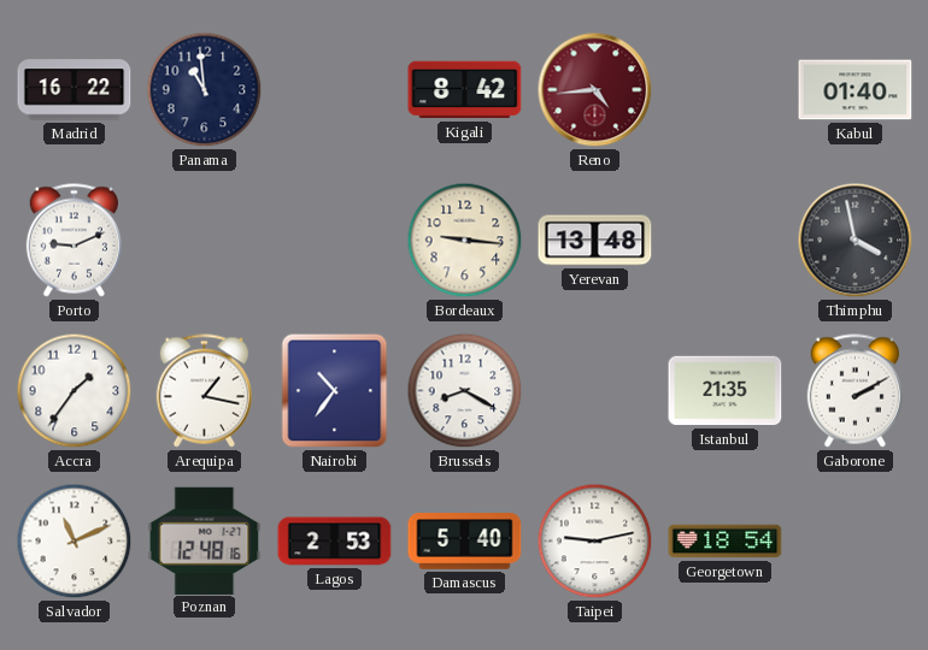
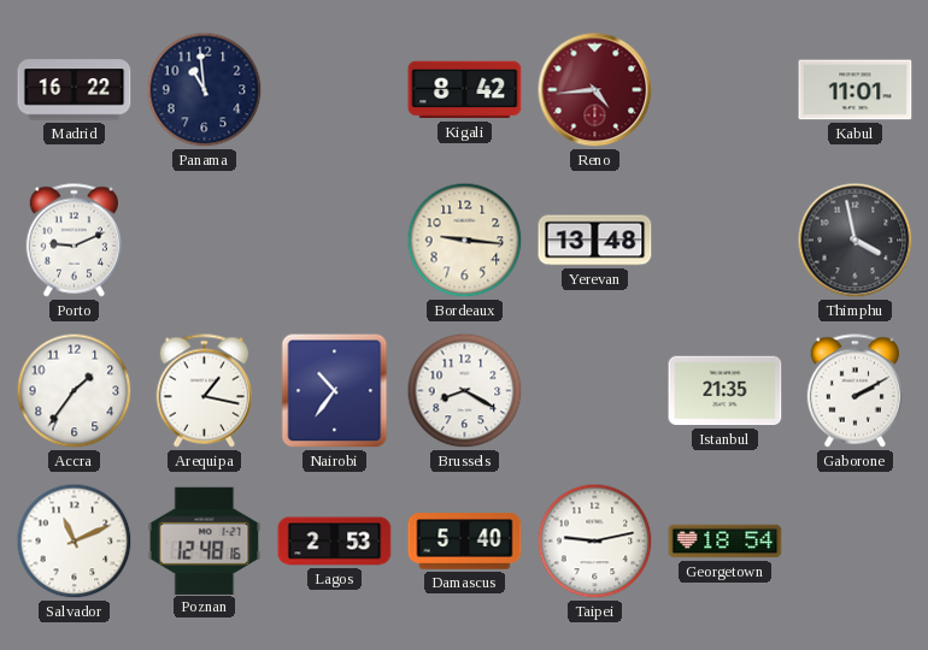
Kabul: 01:40 -> 11:01 (856, 90)
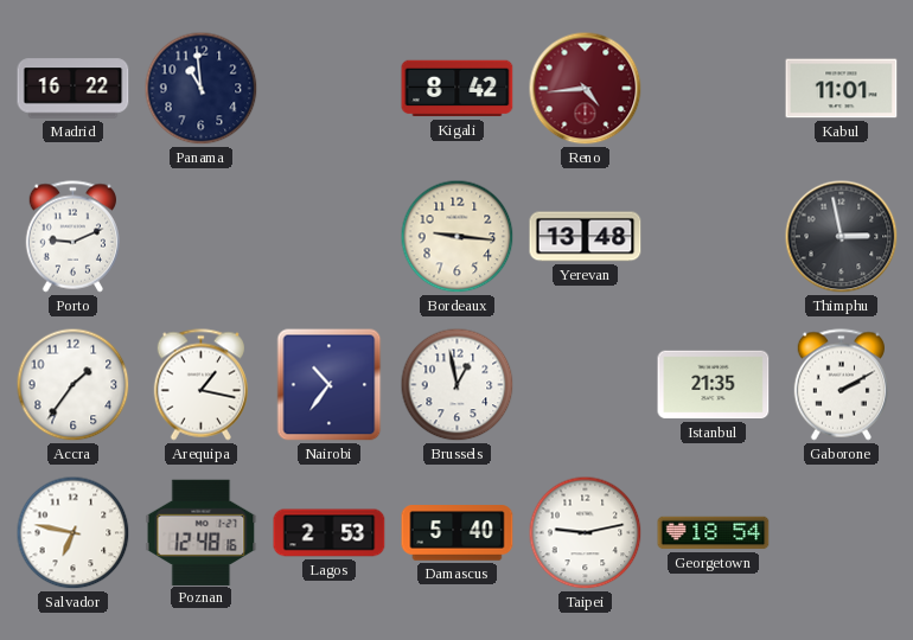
Thimphu: 3:58 -> 2:58 (842, 237)
Brussels: 8:20 -> 12:58 (458, 385)
Salvador: 11:11 -> 6:47 (74, 533)
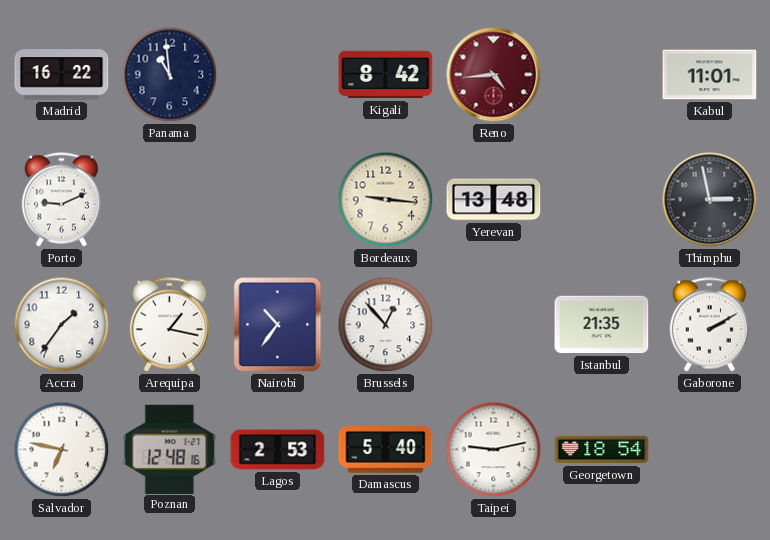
Brussels: 12:58 -> 12:53 (386, 325)
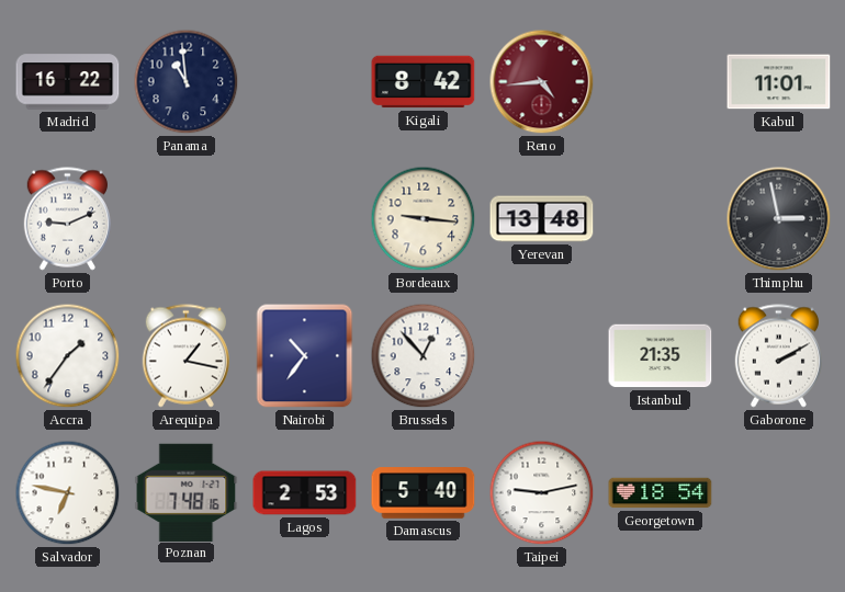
Poznan: 12:48 -> 7:48 (187, 492)
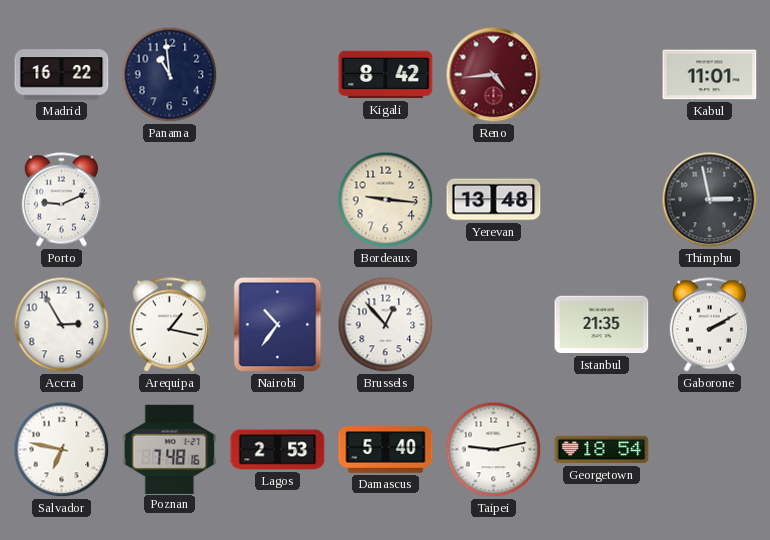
Accra: 1:36 -> 2:55 (62, 325)
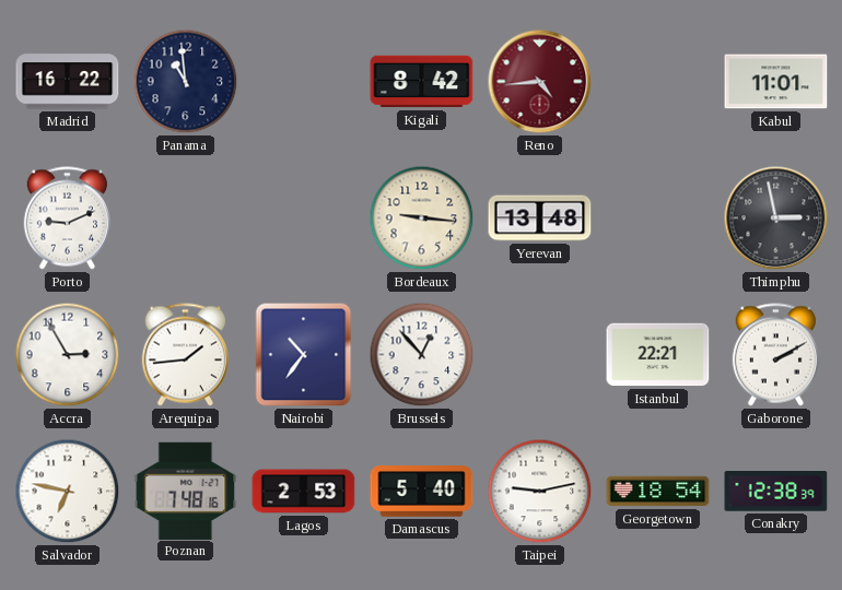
Arequipa: 1:17 -> 1:44 (185, 355)
Istanbul: 21:35 -> 22:21 (658, 355)
Conakry: none -> 12:38 (776, 492)
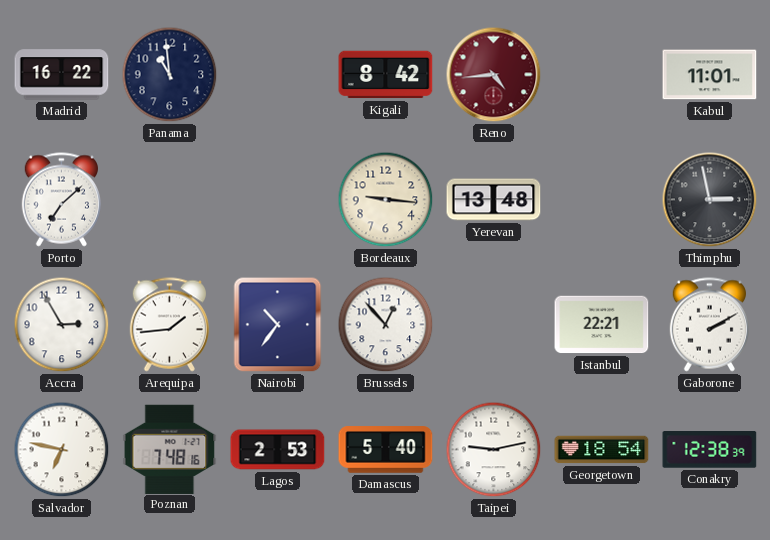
Porto: 9:11 -> 7:08 (61, 200)
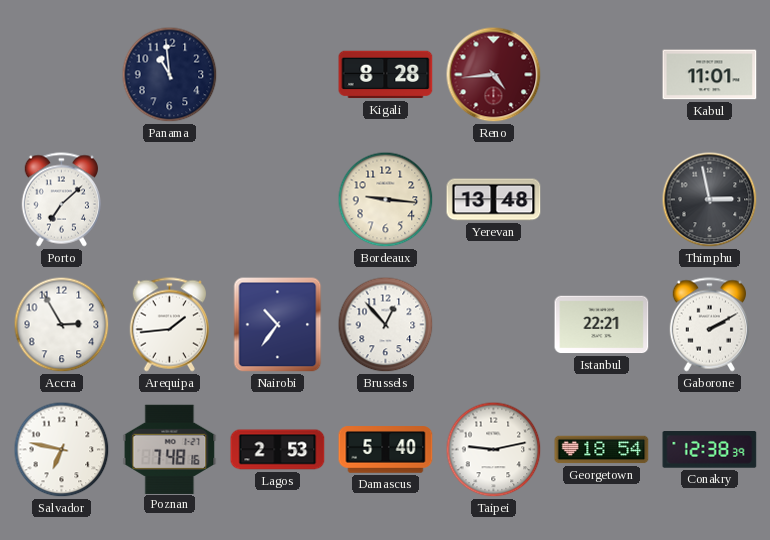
Madrid: 16:22 -> none (62, 75)
Kigali: 8:42 -> 8:28 (386, 75)
